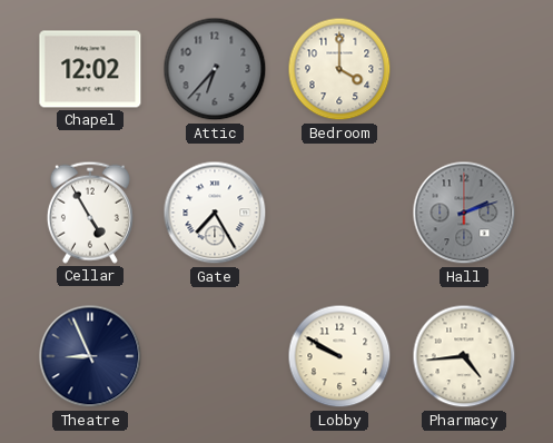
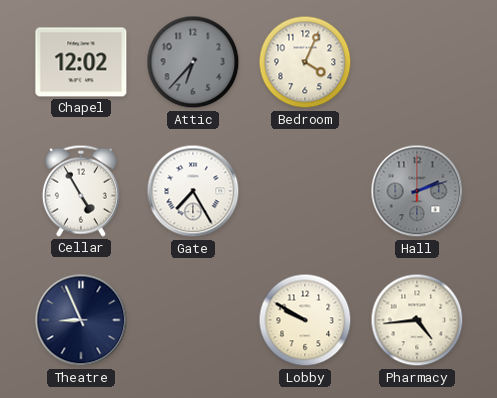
Bedroom: 4:00 -> 4:04 (305, 62)
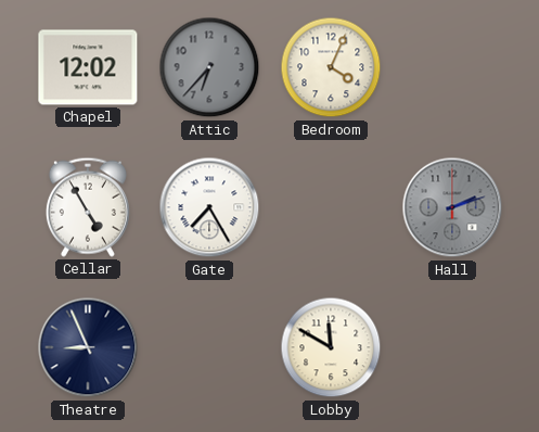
Lobby: 9:50 -> 11:50 (331, 347)
Pharmacy: 4:44 -> none (417, 320)
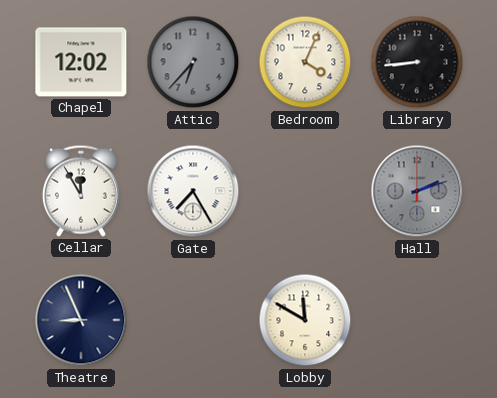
Library: none -> 8:44 (417, 62)
Cellar: 4:55 -> 11:55 (81, 191)
